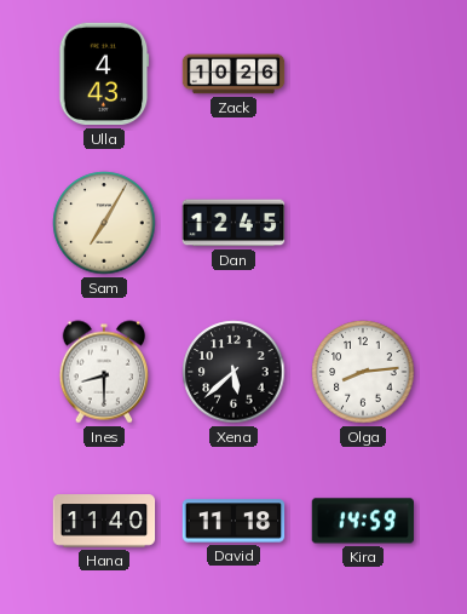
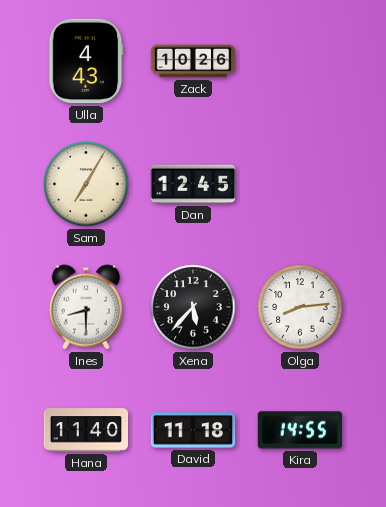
Xena: 5:38 -> 5:37 (193, 307)
Kira: 14:59 -> 14:55 (300, 430)
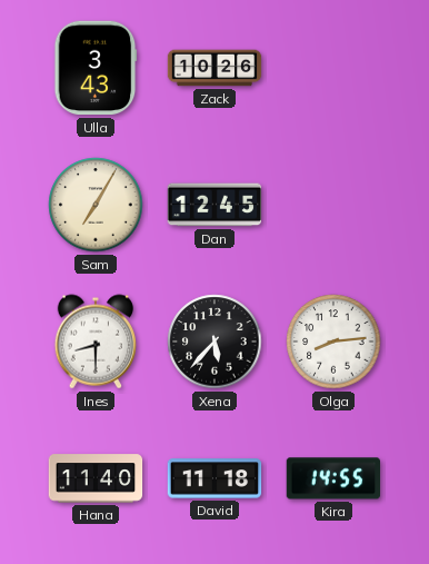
Ulla: 4:43 -> 3:43 (96, 68)
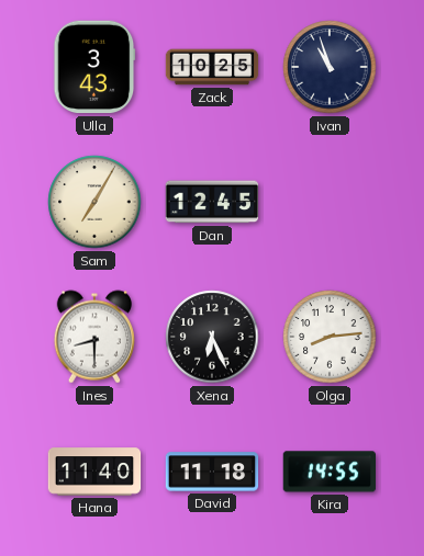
Zack: 10:26 -> 10:25 (212, 67)
Ivan: none -> 10:57 (330, 67)
Xena: 5:37 -> 6:26 (212, 337)
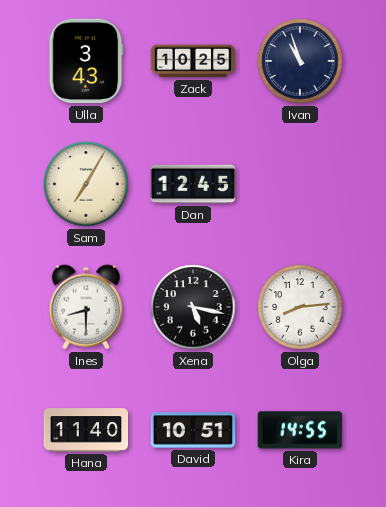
Xena: 6:26 -> 5:17 (193, 307)
David: 11:18 -> 10:51 (193, 430)
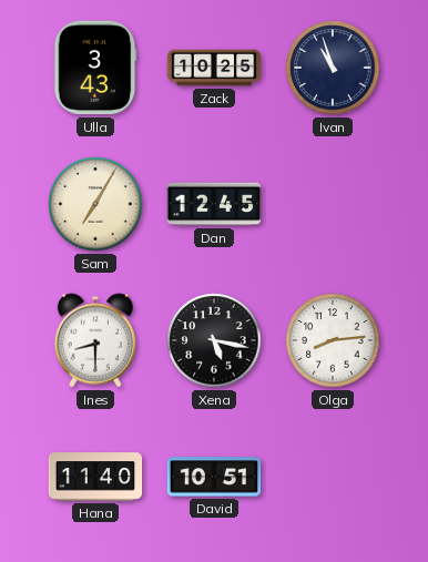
Kira: 14:55 -> none (300, 430)
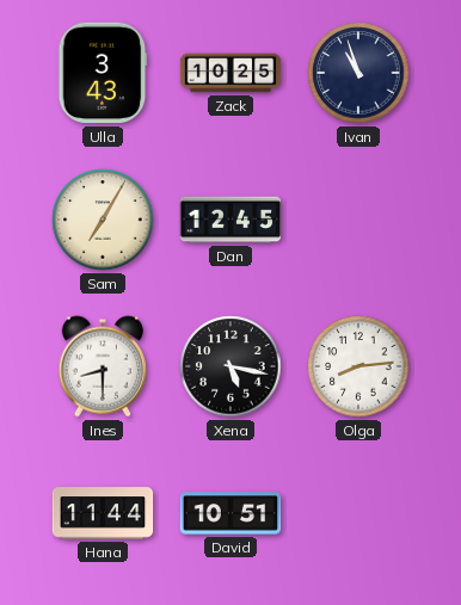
Hana: 11:40 -> 11:44 (103, 513)
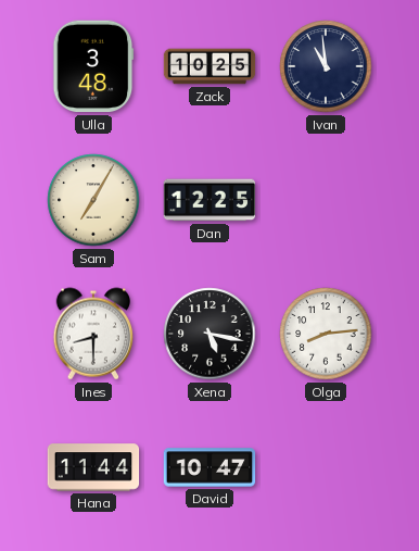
Ulla: 3:43 -> 3:48 (93, 66)
Ivan: 10:57 -> 10:59 (326, 66)
Dan: 12:45 -> 12:25 (210, 200)
David: 10:51 -> 10:47 (210, 467)
